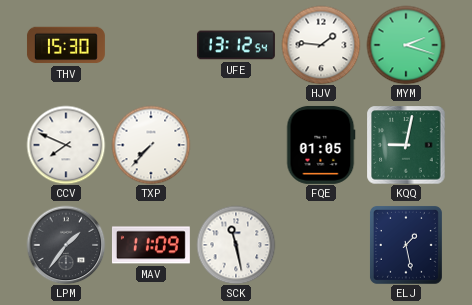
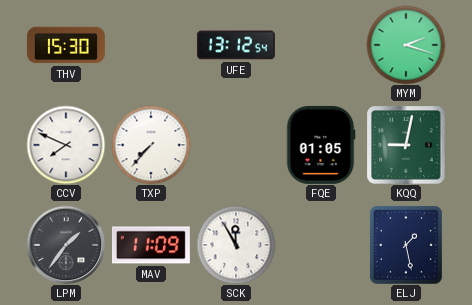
HJV: 1:46 -> none (321, 45)
SCK: 11:28 -> 11:55 (236, 245)
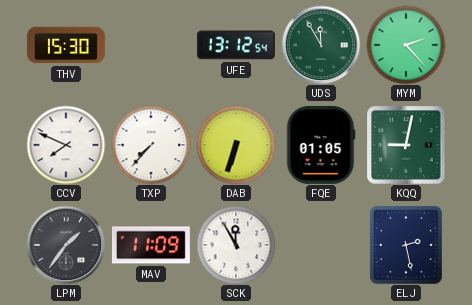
UDS: none -> 11:55 (321, 45)
MYM: 2:18 -> 2:23 (406, 45)
DAB: none -> 6:33 (236, 145)
ELJ: 1:28 -> 2:28 (406, 245)
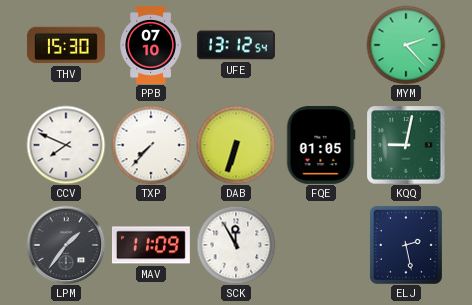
PPB: none -> 07:10 (150, 45)
UDS: 11:55 -> none (321, 45)
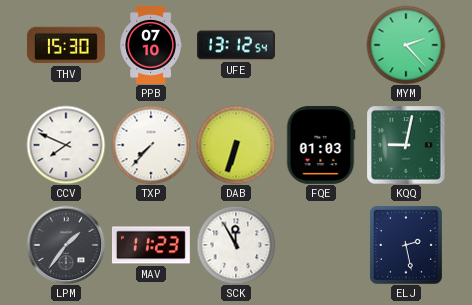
FQE: 01:05 -> 01:03 (321, 145)
MAV: 11:09 -> 11:23 (151, 245)
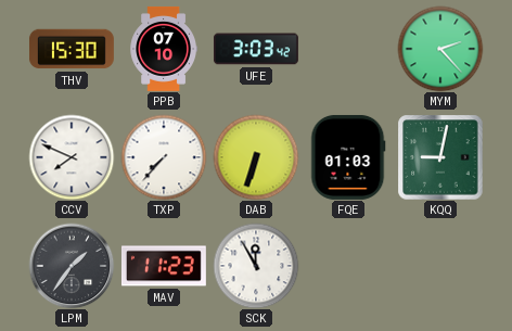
UFE: 13:12 -> 3:03 (256, 49)
ELJ: 2:28 -> none (406, 245)
